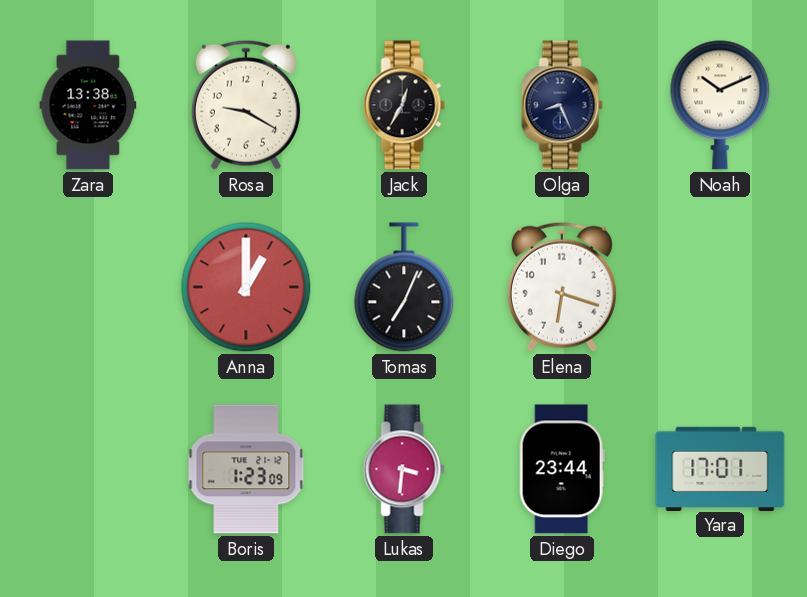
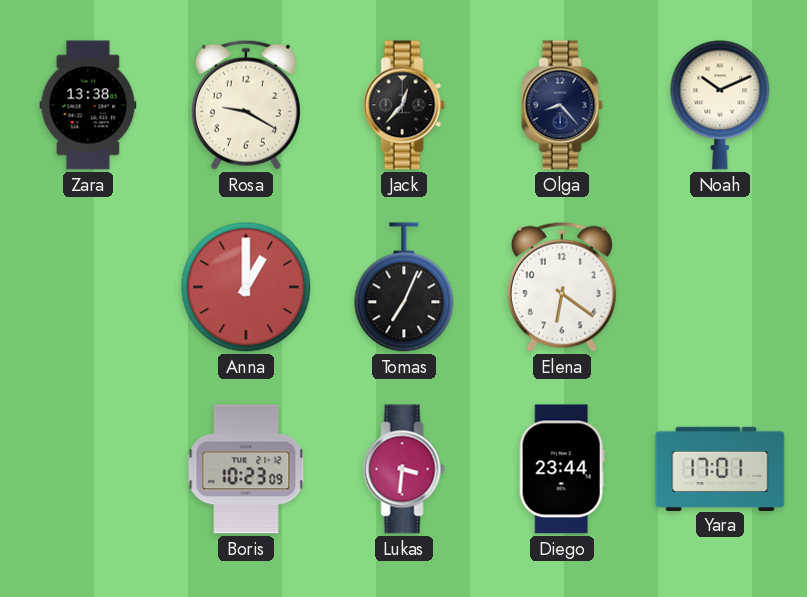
Jack: 12:35 -> 12:37 (404, 105)
Olga: 8:26 -> 8:23 (562, 105)
Elena: 6:18 -> 6:21 (562, 287)
Boris: 1:23 -> 10:23 (246, 469)
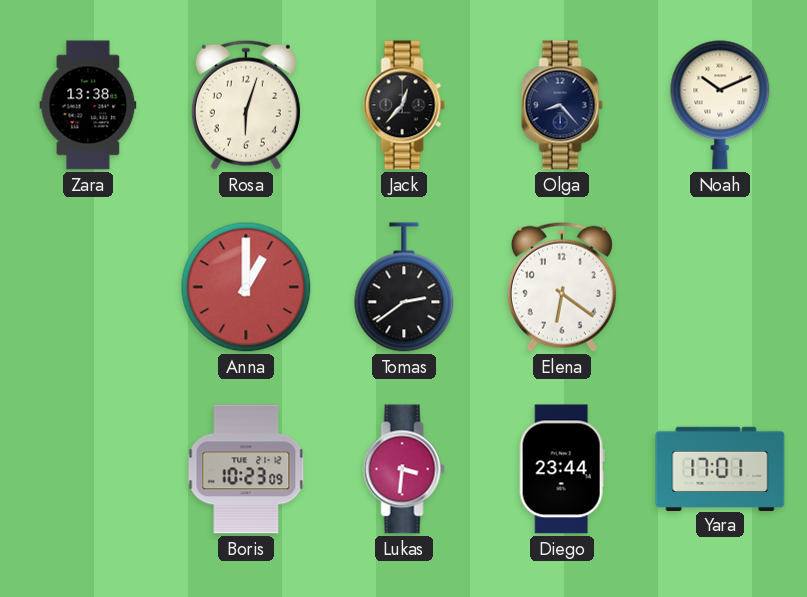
Rosa: 9:20 -> 6:03 (246, 105)
Tomas: 7:04 -> 2:39 (404, 287)
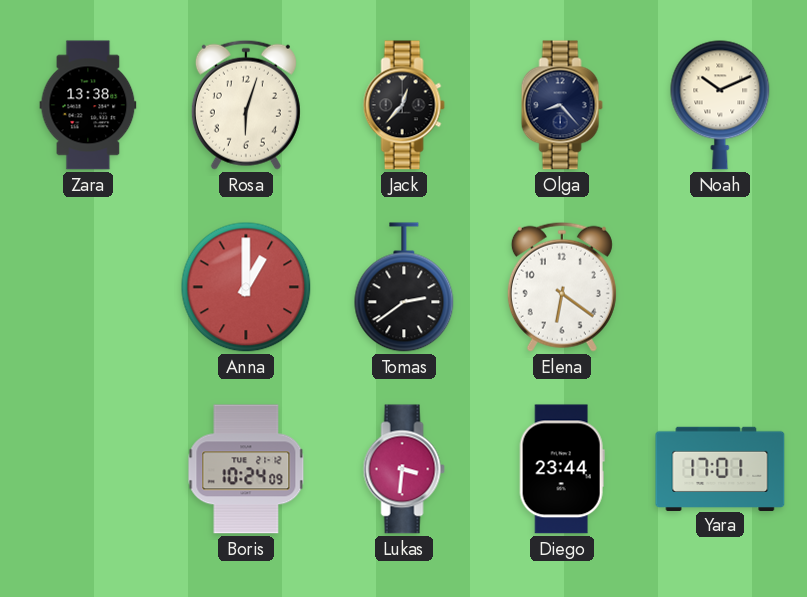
Boris: 10:23 -> 10:24 (246, 469)
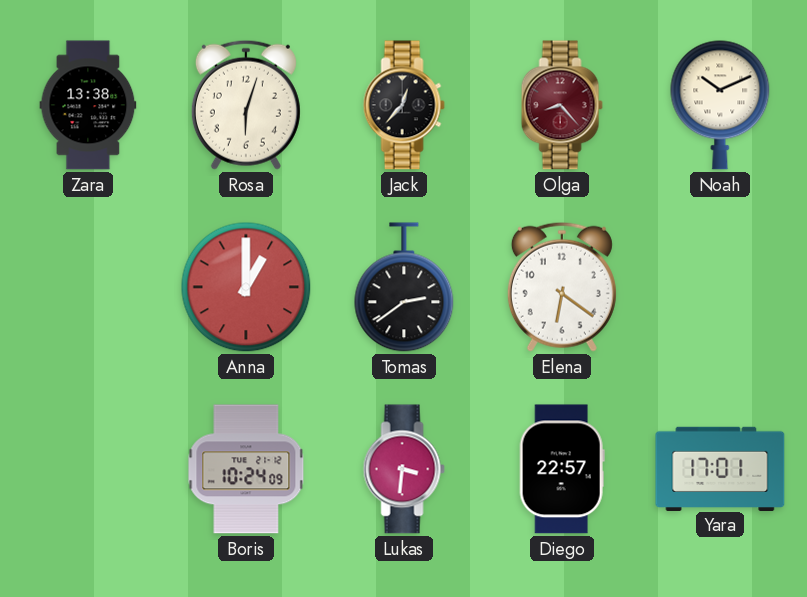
Olga dial: navy -> burgundy (562, 105)
Diego: 23:44 -> 22:57 (562, 469)
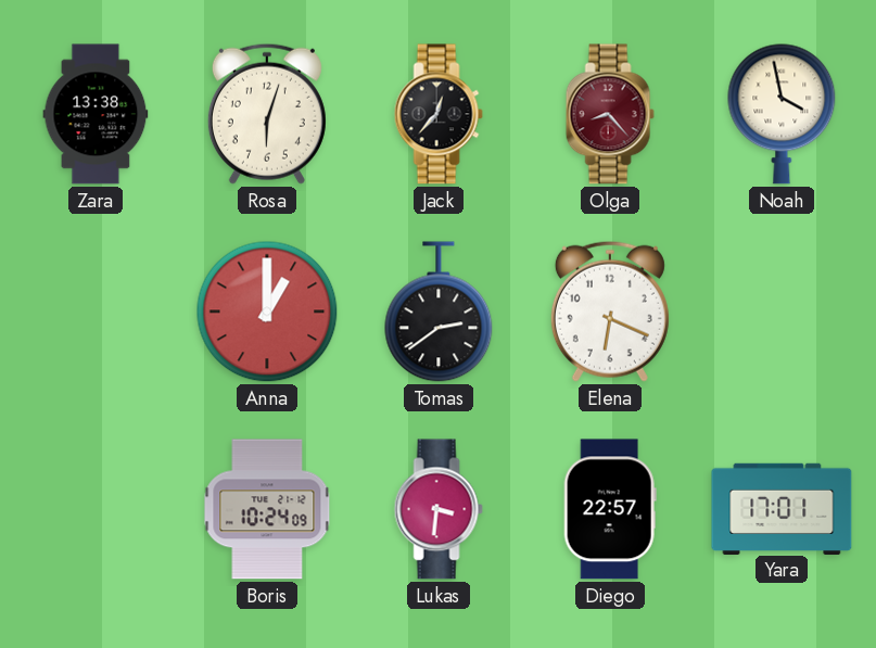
Noah: 10:11 -> 3:58 (782, 114)
Elena: 6:21 -> 6:19 (610, 312)
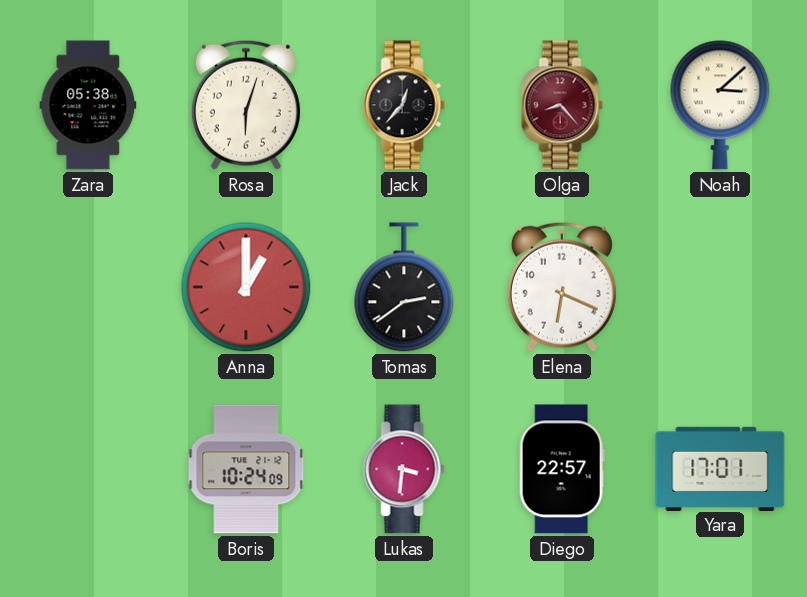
Zara: 13:38 -> 05:38 (88, 105)
Noah: 3:58 -> 3:08 (720, 105)
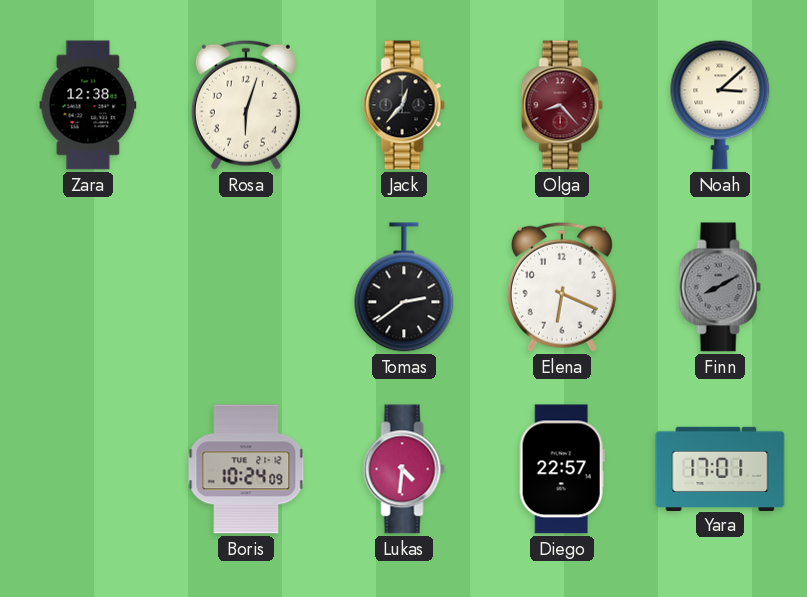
Zara: 05:38 -> 12:38 (88, 105)
Anna: 1:00 -> none (246, 287)
Finn: none -> 8:10 (720, 287)
Lukas: 3:31 -> 4:31 (404, 469)
